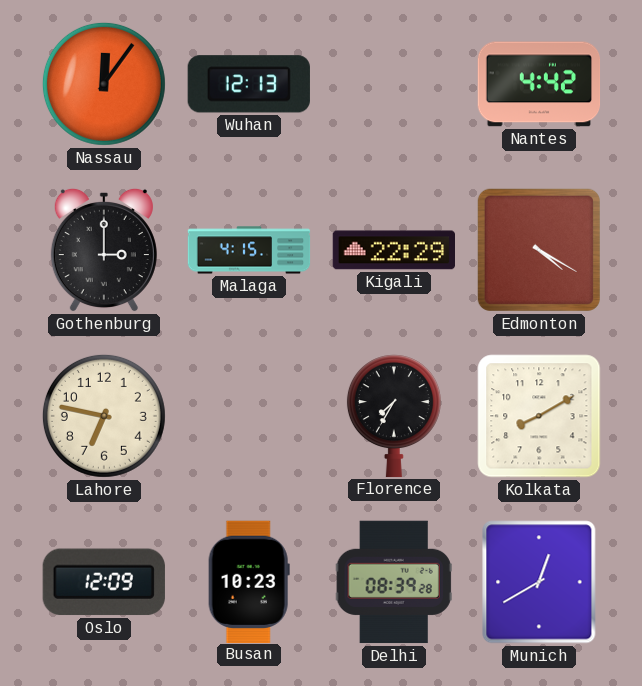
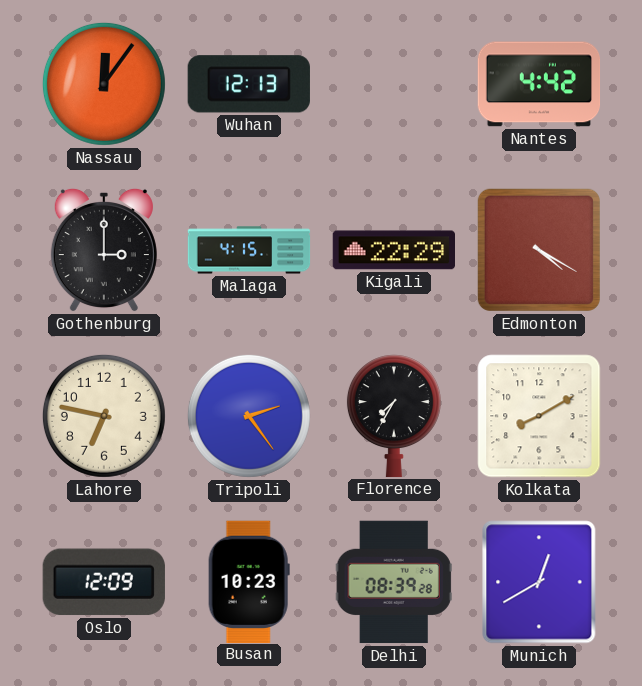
Tripoli: none -> 2:24 (249, 416)
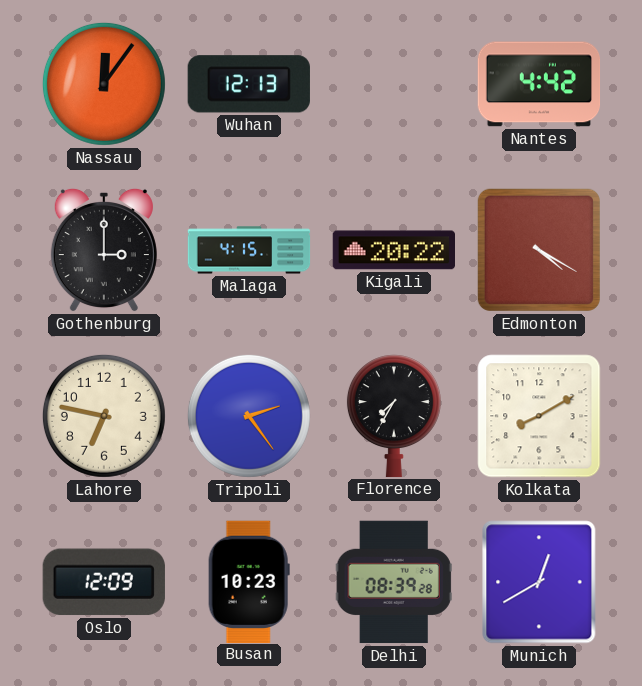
Kigali: 22:29 -> 20:22 (393, 250)
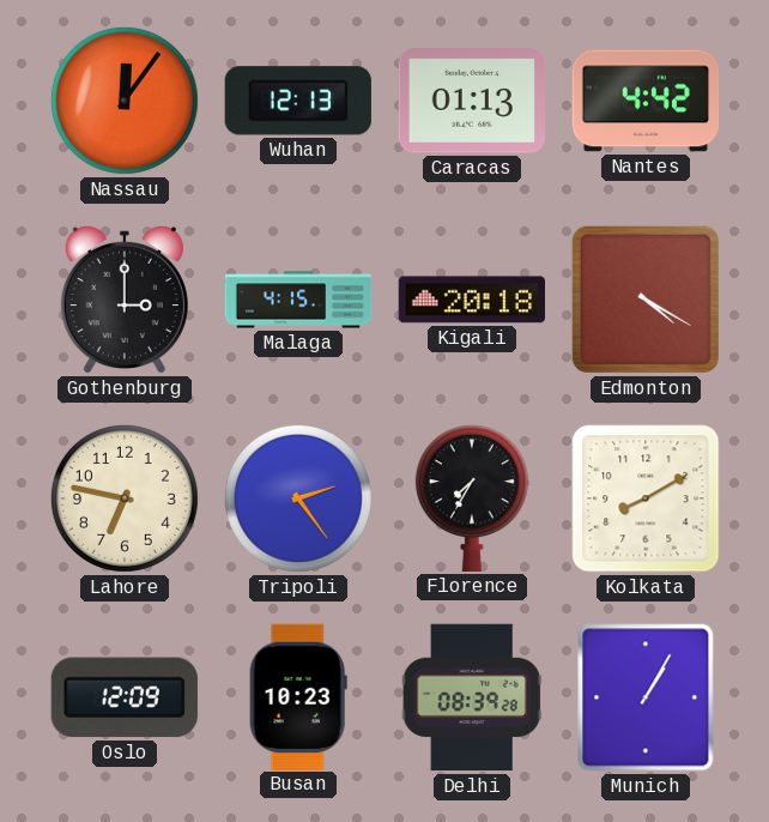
Caracas: none -> 01:13 (471, 101)
Kigali: 20:22 -> 20:18 (471, 300)
Munich: 12:40 -> 1:05 (646, 697)
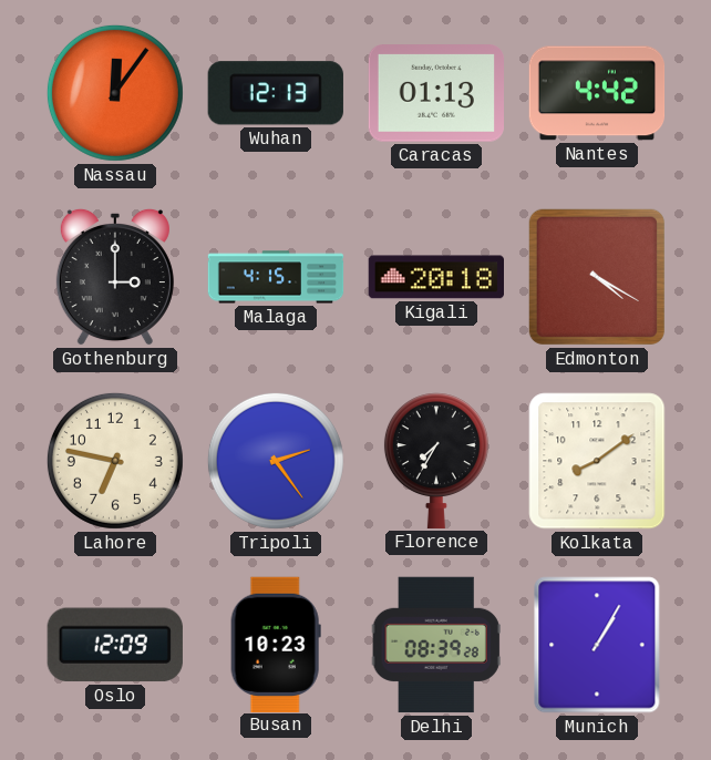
Kolkata: 8:10 -> 8:09 (597, 461)
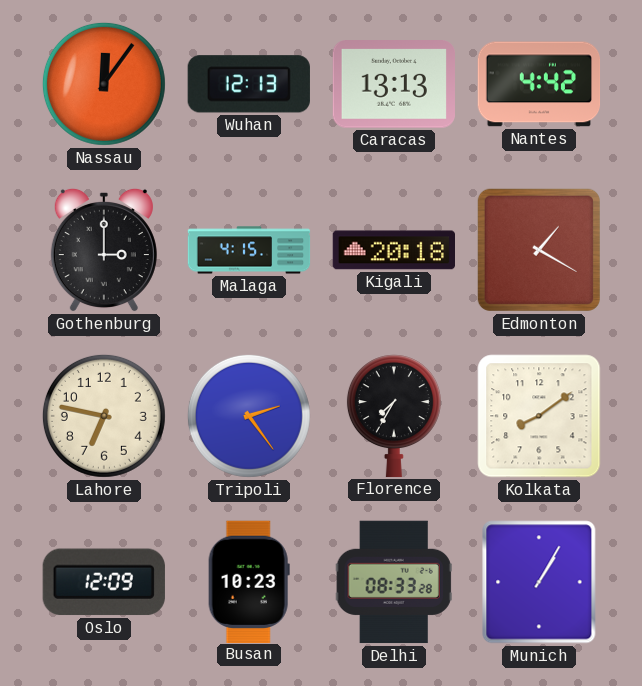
Caracas: 01:13 -> 13:13 (393, 84)
Edmonton: 4:20 -> 1:20 (539, 250)
Delhi: 08:39 -> 08:33 (394, 582)
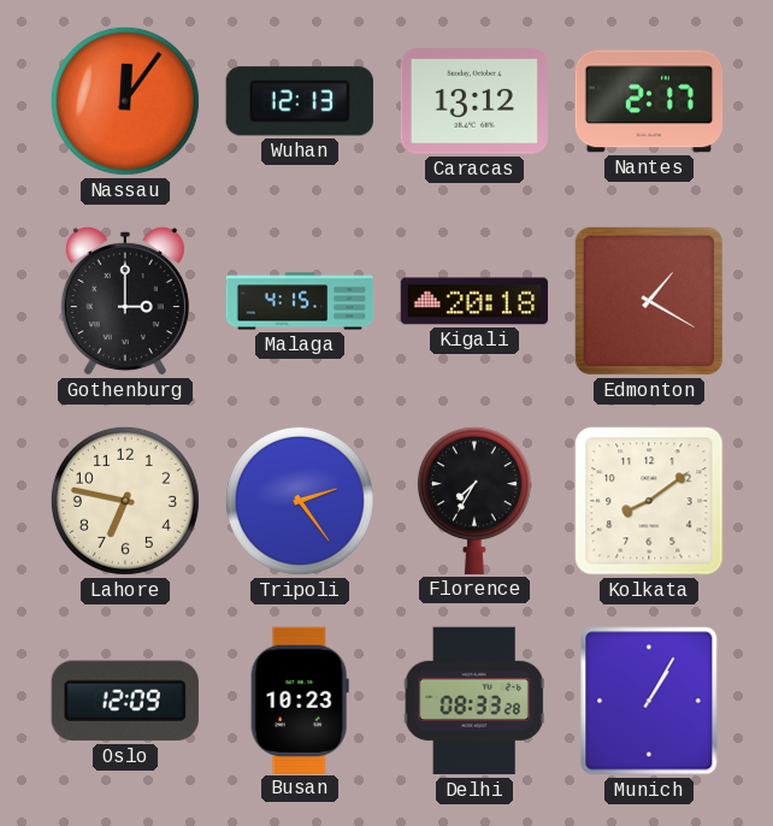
Caracas: 13:13 -> 13:12 (473, 101)
Nantes: 4:42 -> 2:17 (649, 101)
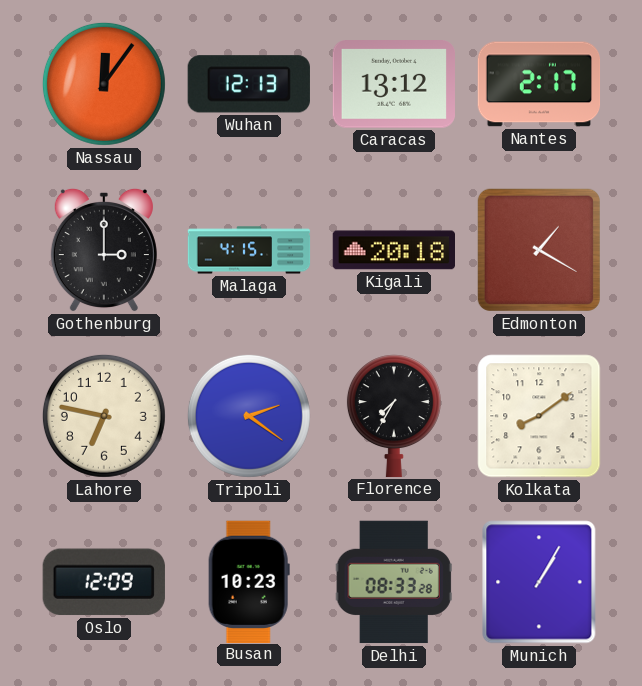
Tripoli: 2:24 -> 2:21 (249, 416)
